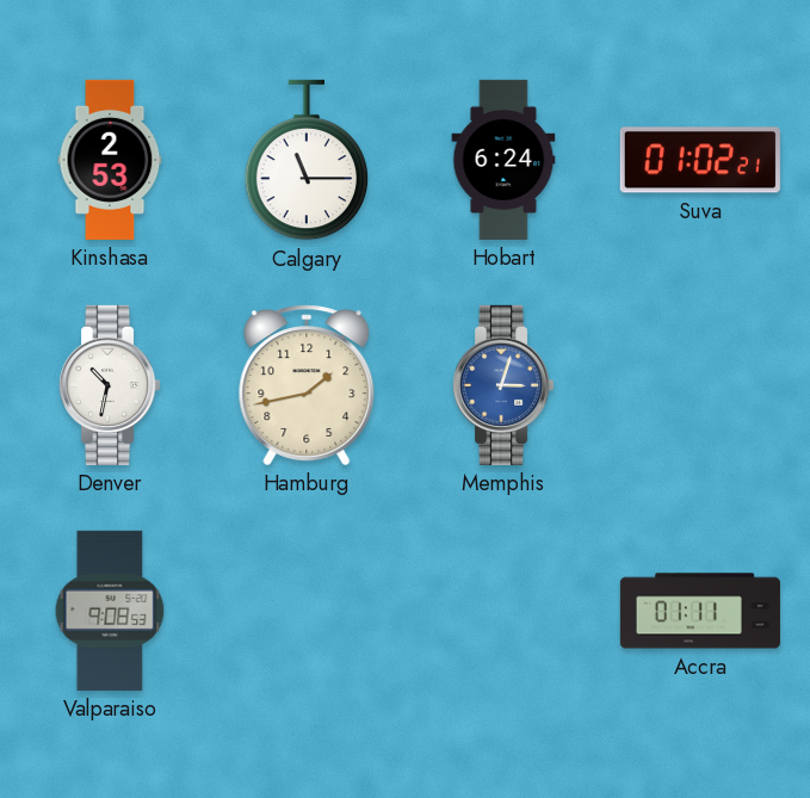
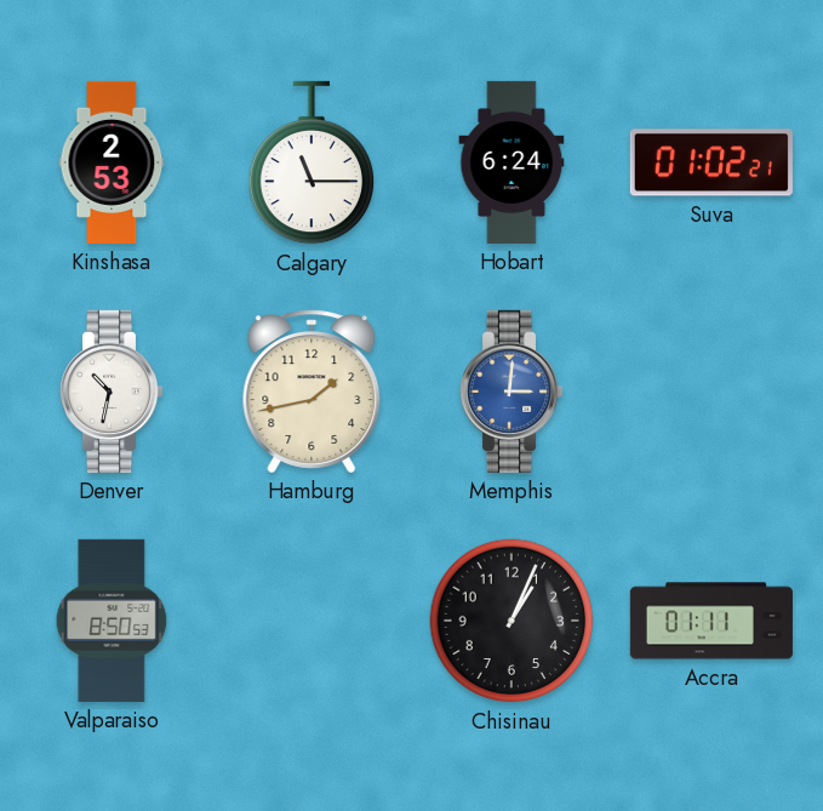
Memphis: 3:03 -> 3:01 (513, 392)
Valparaiso: 9:08 -> 8:50 (112, 621)
Chisinau: none -> 1:04 (511, 621)
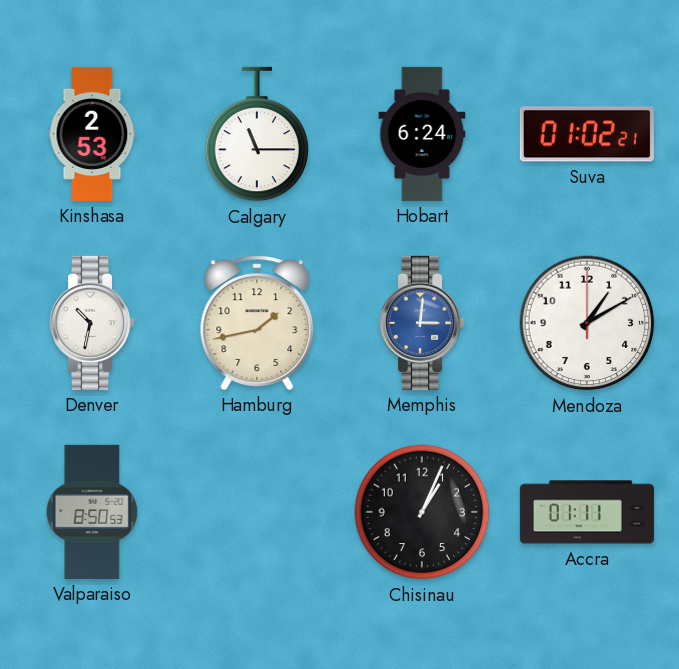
Mendoza: none -> 1:10 (587, 323)
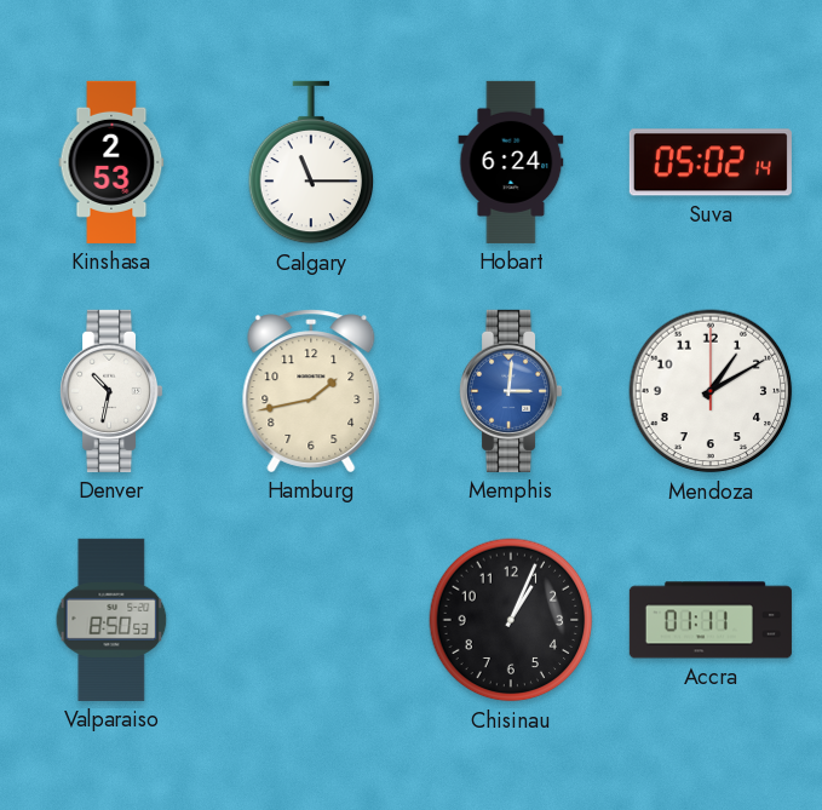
Suva: 01:02 -> 05:02 (711, 162)
